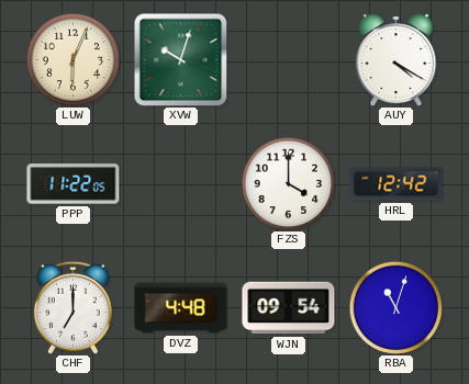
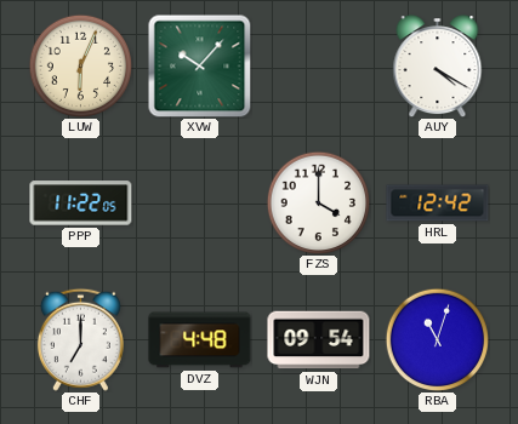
XVW: 10:03 -> 10:07 (199, 65)
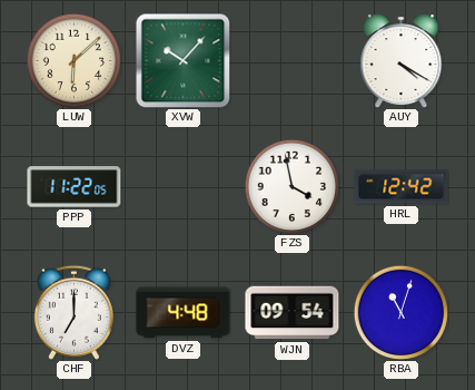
LUW: 6:04 -> 6:08 (73, 60)
FZS: 4:00 -> 3:58 (291, 186)
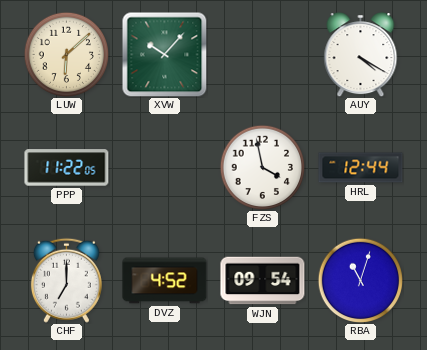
HRL: 12:42 -> 12:44 (361, 168)
DVZ: 4:48 -> 4:52 (165, 281)
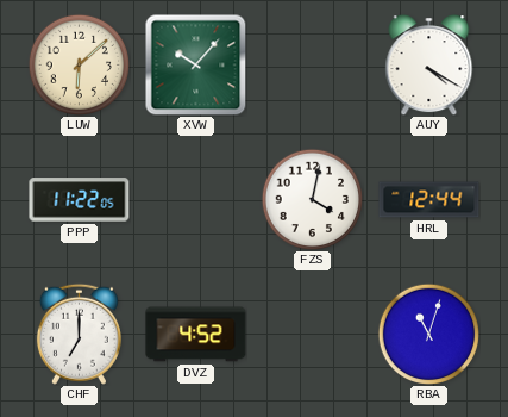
FZS: 3:58 -> 4:02 (312, 199)
WJN: 09:54 -> none (263, 281)
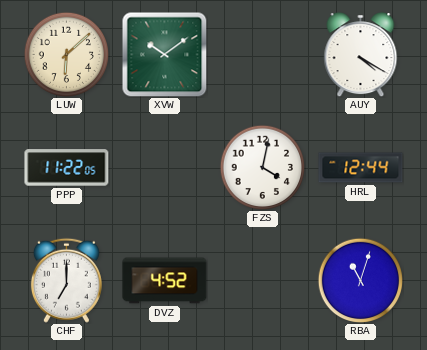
XVW: 10:07 -> 10:09 (164, 54)
